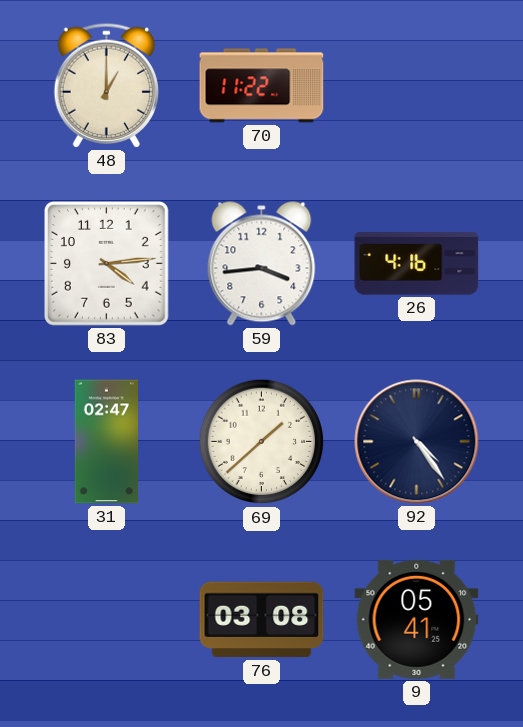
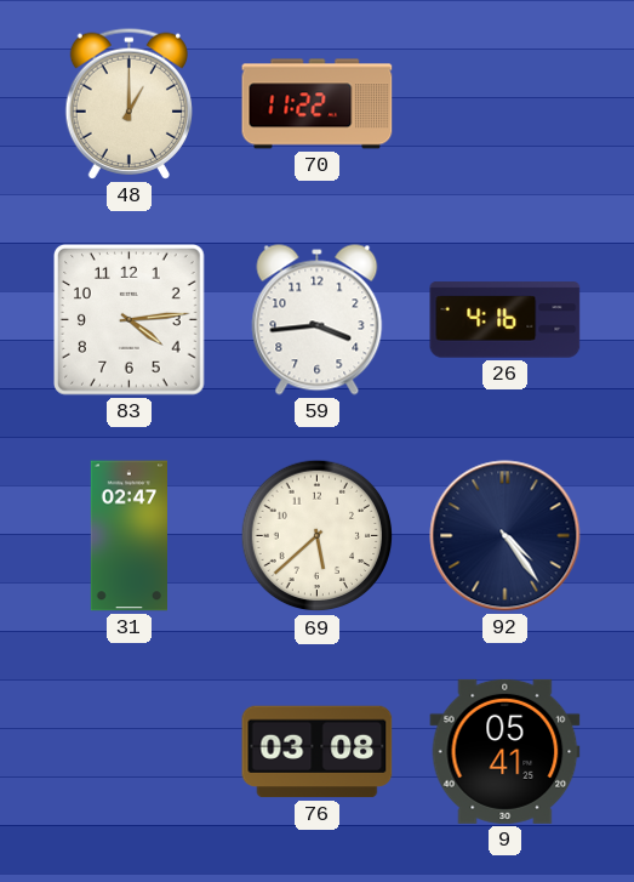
69: 1:38 -> 5:38 (318, 536)
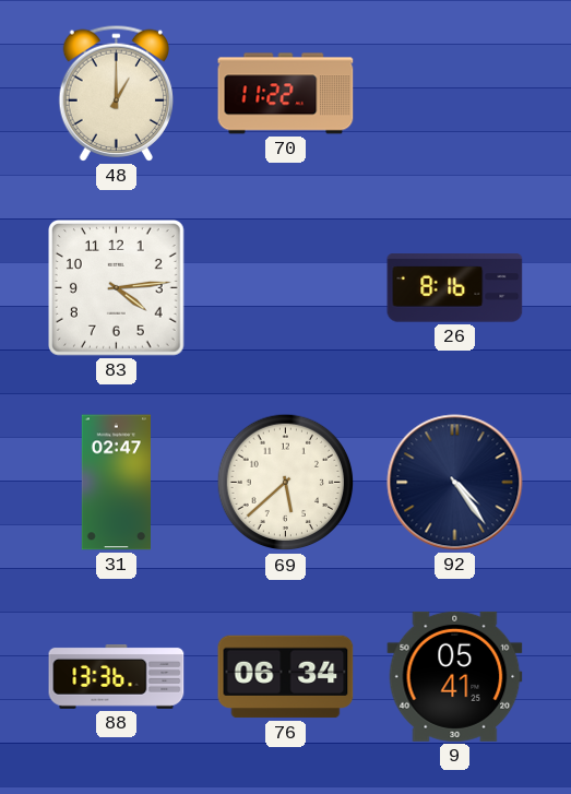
59: 3:44 -> none (318, 320)
26: 4:16 -> 8:16 (455, 288)
88: none -> 13:36 (117, 677)
76: 03:08 -> 06:34 (286, 677)
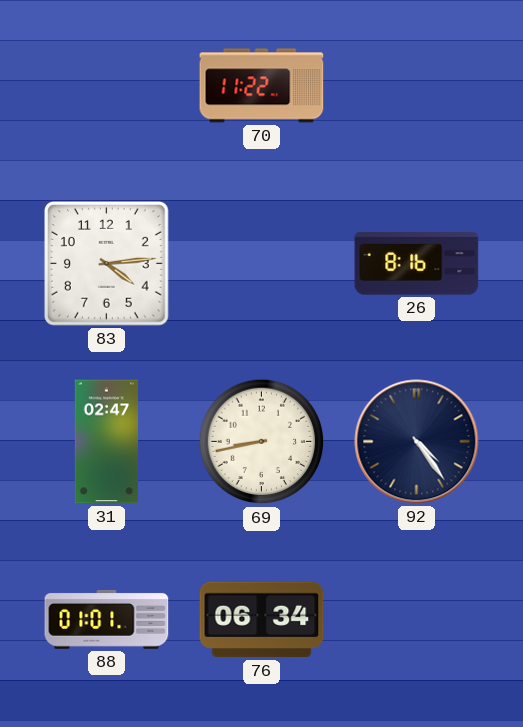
48: 1:00 -> none (116, 93)
69: 5:38 -> 8:43 (262, 442)
88: 13:36 -> 01:01 (107, 620)
9: 05:41 -> none (455, 676)
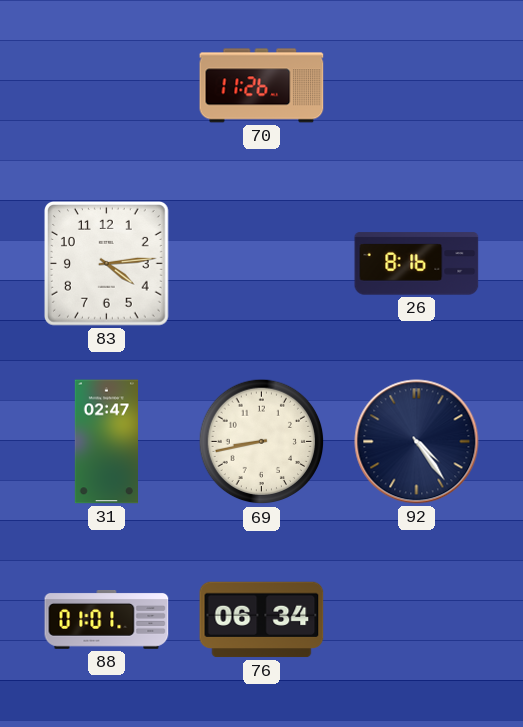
70: 11:22 -> 11:26 (262, 86)
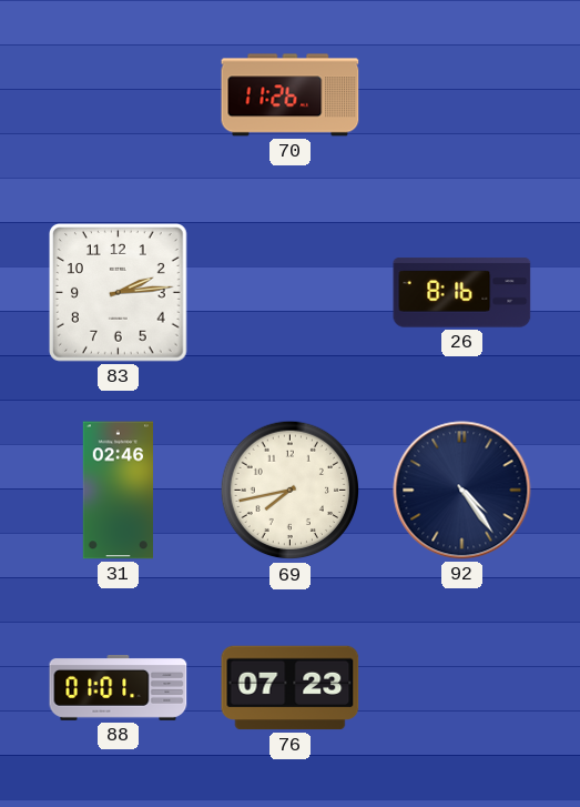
83: 4:14 -> 2:14 (119, 293)
31: 02:47 -> 02:46 (118, 491)
69: 8:43 -> 7:43 (291, 491)
76: 06:34 -> 07:23 (291, 688)
